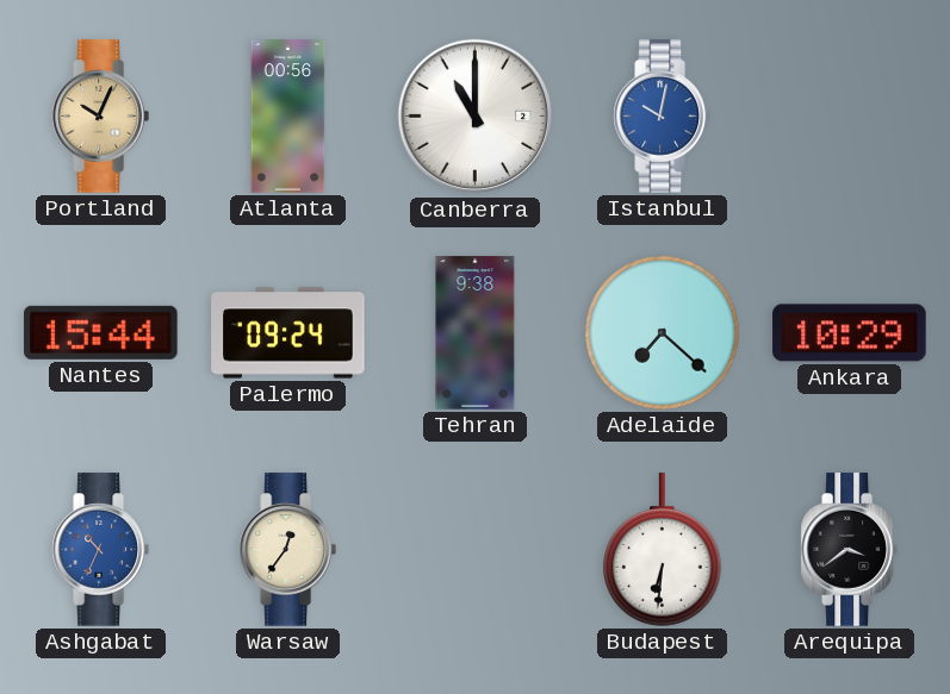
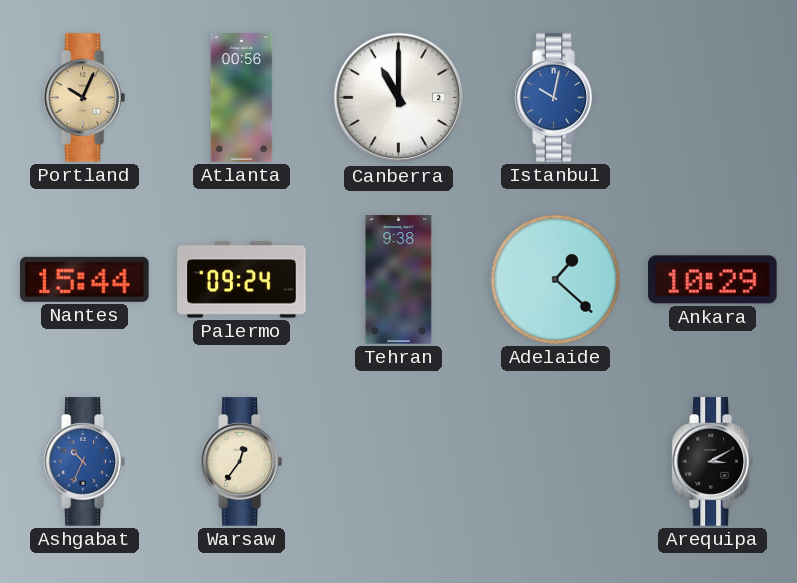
Adelaide: 7:22 -> 1:22 (556, 280)
Budapest: 6:31 -> none (663, 550)
Arequipa: 3:39 -> 3:10 (712, 462)
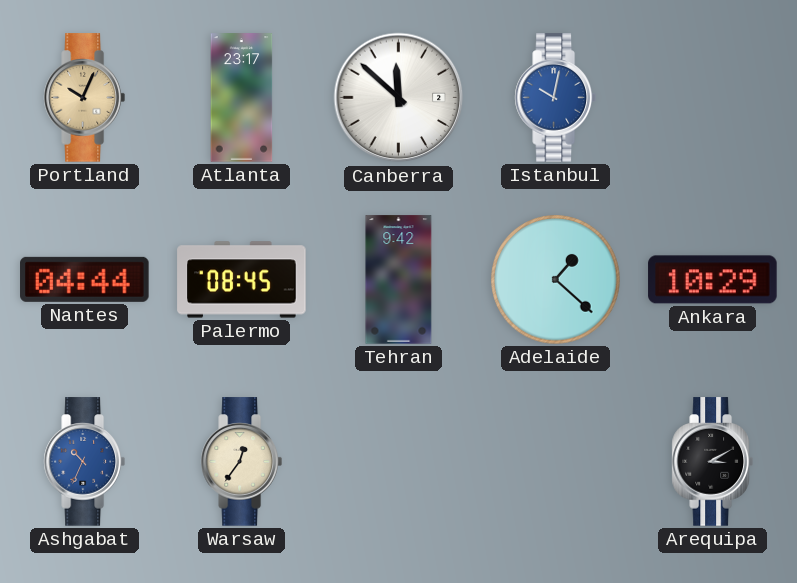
Atlanta: 00:56 -> 23:17 (242, 98)
Canberra: 11:00 -> 11:52 (399, 98)
Nantes: 15:44 -> 04:44 (85, 279)
Palermo: 09:24 -> 08:45 (242, 280)
Tehran: 9:38 -> 9:42 (399, 280)
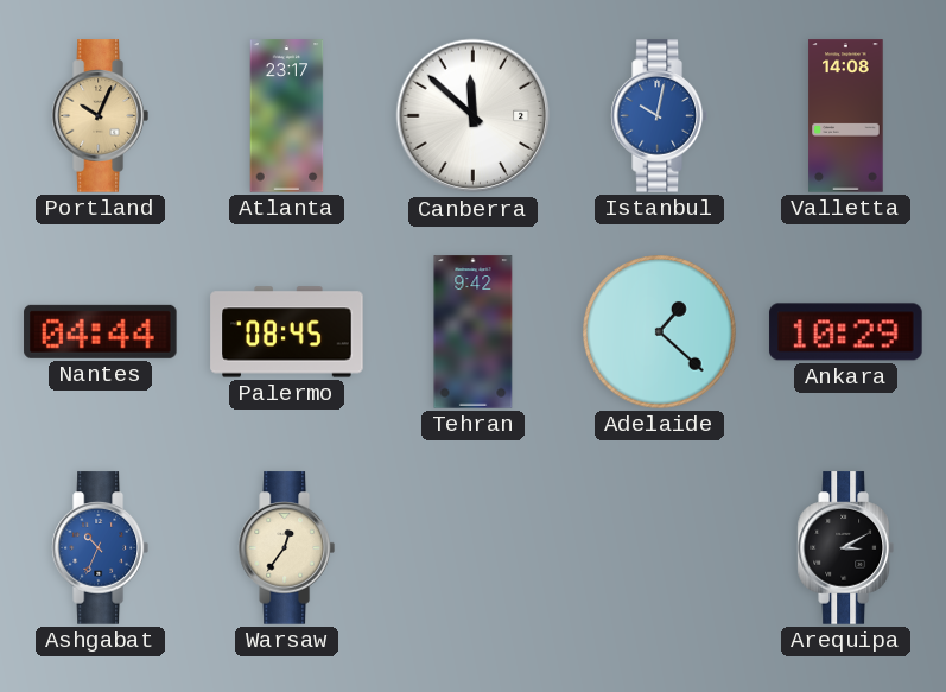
Valletta: none -> 14:08 (846, 116)
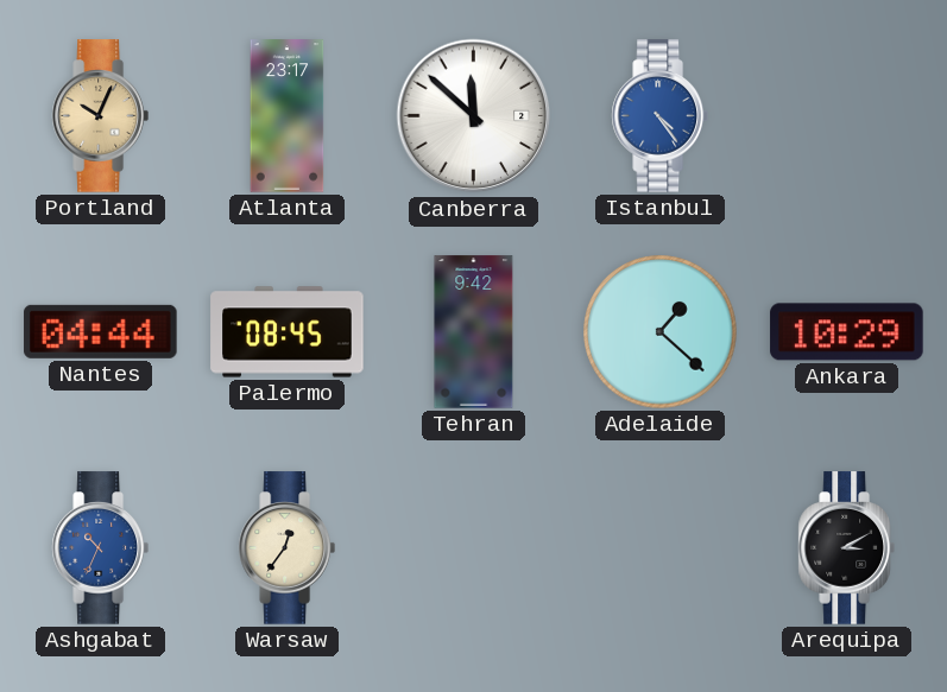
Istanbul: 10:02 -> 4:24 (659, 116)
Valletta: 14:08 -> none (846, 116)
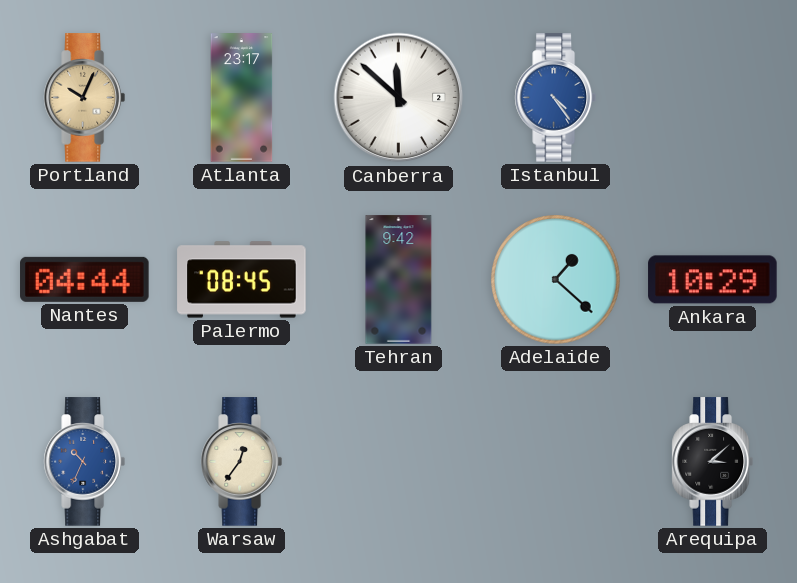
Arequipa: 3:10 -> 3:08 (712, 462)
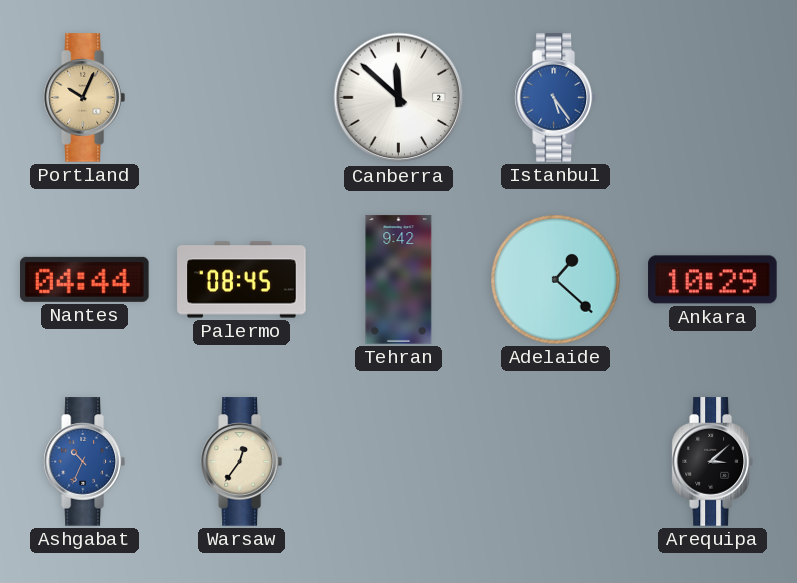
Atlanta: 23:17 -> none (242, 98)
Istanbul: 4:24 -> 5:24 (555, 98)
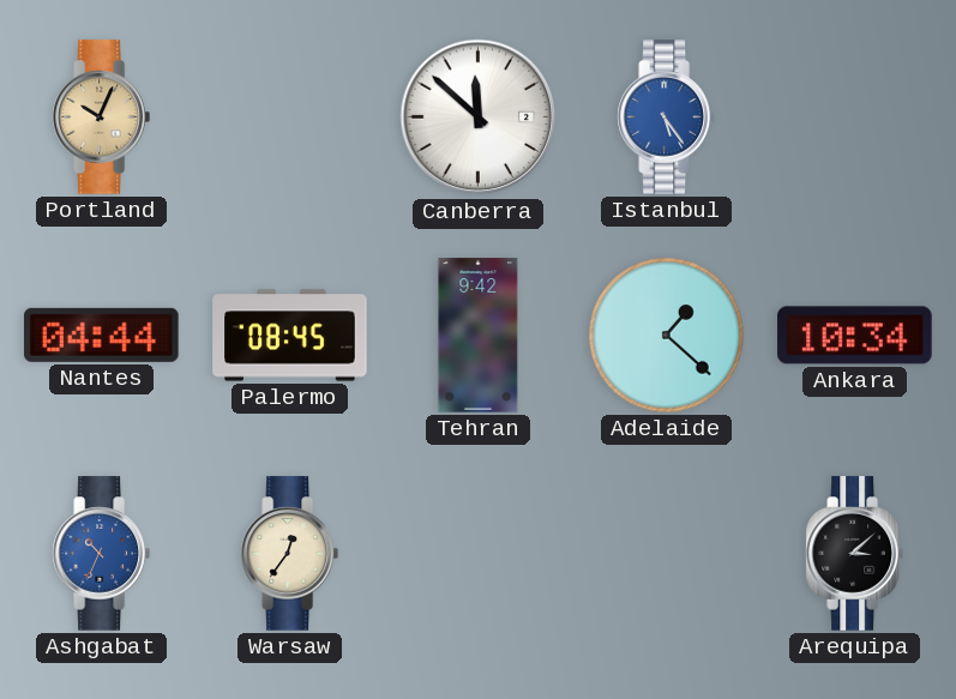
Ankara: 10:29 -> 10:34 (855, 336)
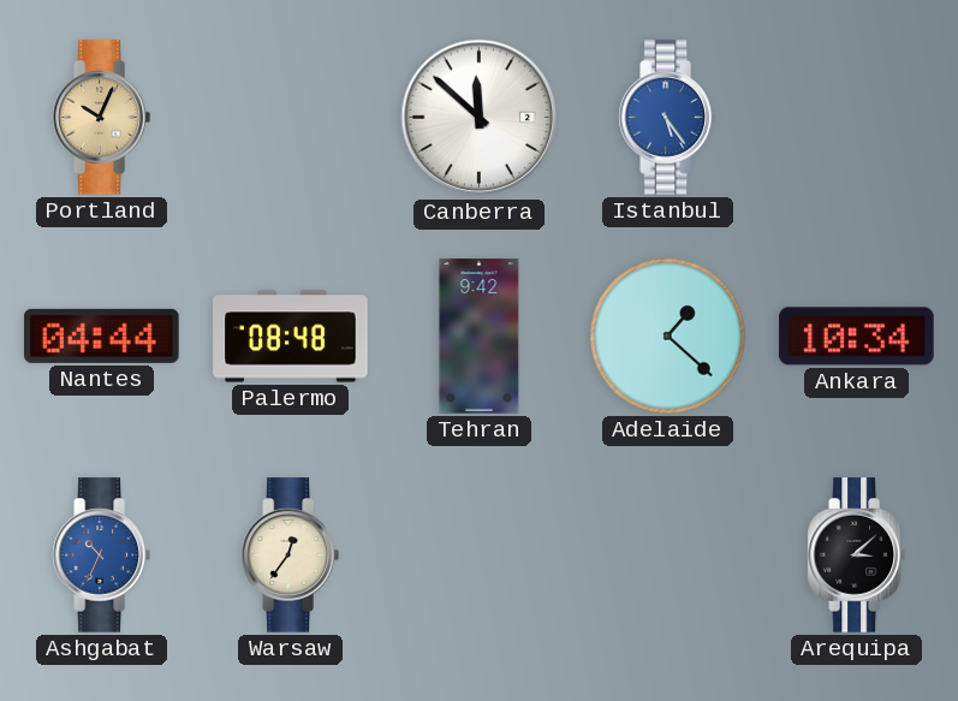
Palermo: 08:45 -> 08:48 (291, 337)
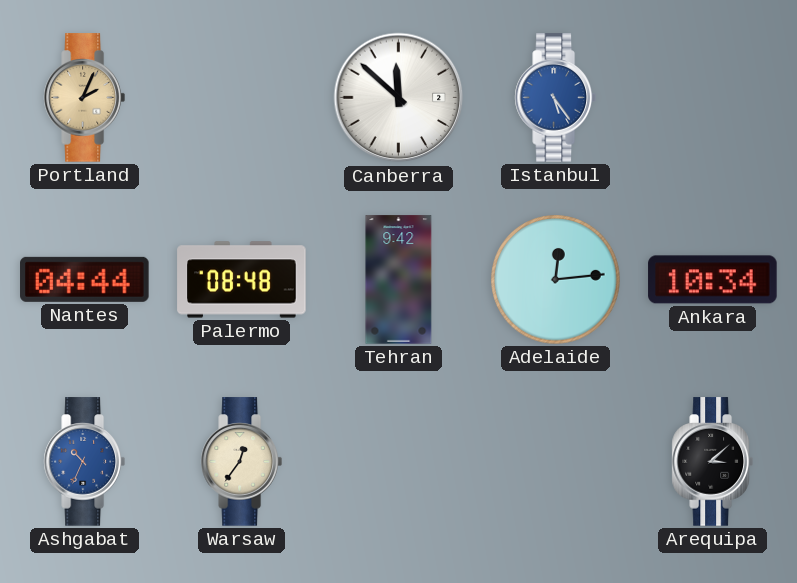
Portland: 10:04 -> 2:04 (84, 98)
Adelaide: 1:22 -> 12:14 (556, 280)
